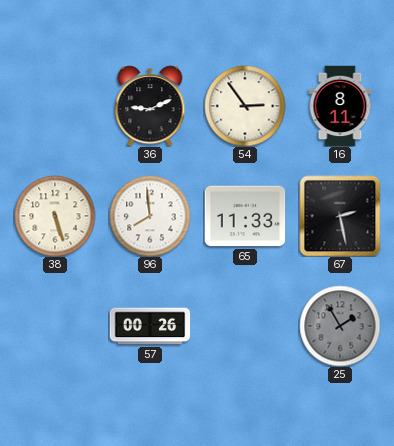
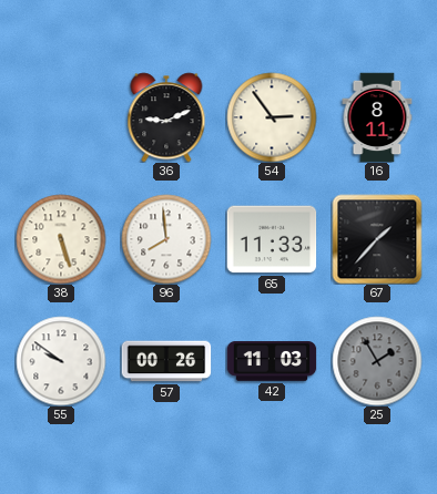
67: 2:28 -> 1:37 (377, 239)
55: none -> 9:51 (61, 361)
42: none -> 11:03 (272, 361)
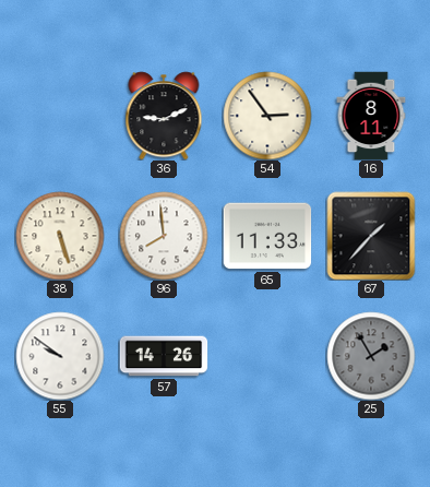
57: 00:26 -> 14:26 (164, 356)
42: 11:03 -> none (272, 361)
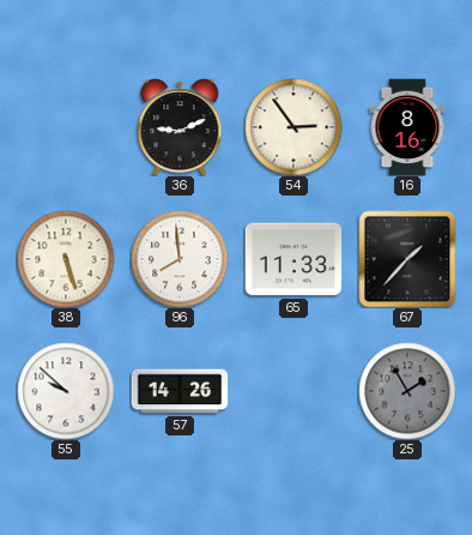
16: 8:11 -> 8:16 (407, 127)
55: 9:51 -> 9:52 (66, 391)
